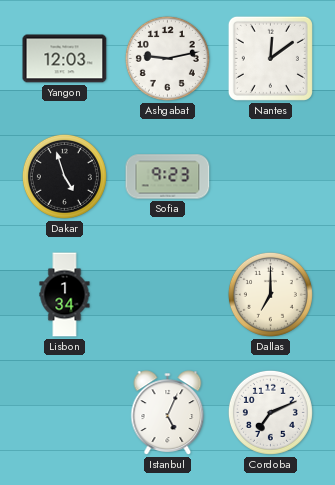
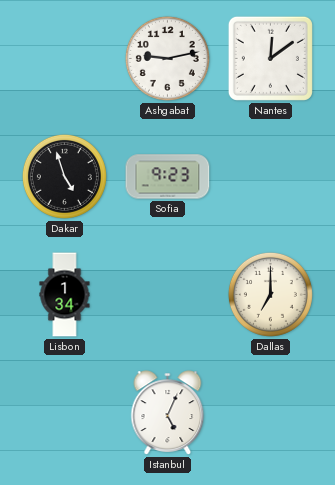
Yangon: 12:03 -> none (65, 59)
Cordoba: 7:11 -> none (270, 412)
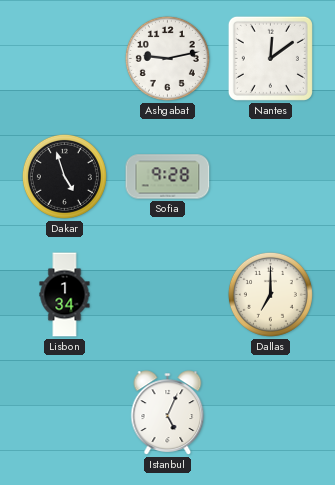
Sofia: 9:23 -> 9:28 (168, 177)
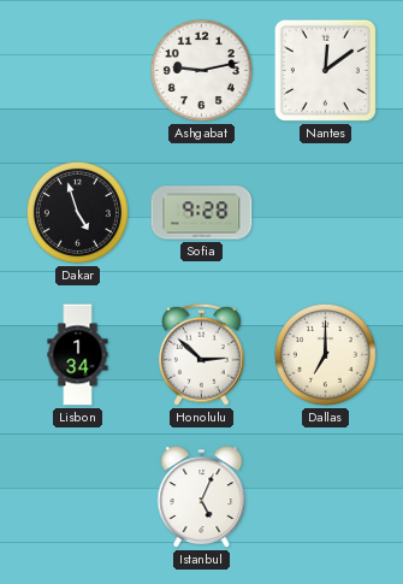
Honolulu: none -> 2:52 (202, 354)
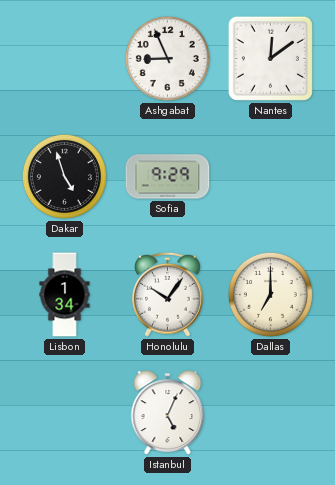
Ashgabat: 9:13 -> 8:56 (167, 58)
Sofia: 9:28 -> 9:29 (168, 177)
Honolulu: 2:52 -> 10:06 (168, 294)
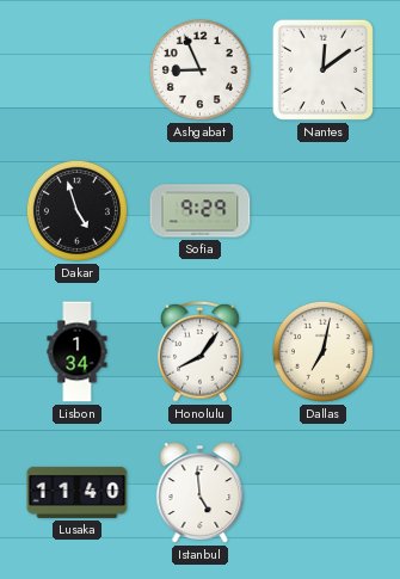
Honolulu: 10:06 -> 8:06 (201, 351)
Dallas: 7:00 -> 7:02 (322, 351)
Lusaka: none -> 11:40 (78, 492)
Istanbul: 5:04 -> 4:59 (201, 493)
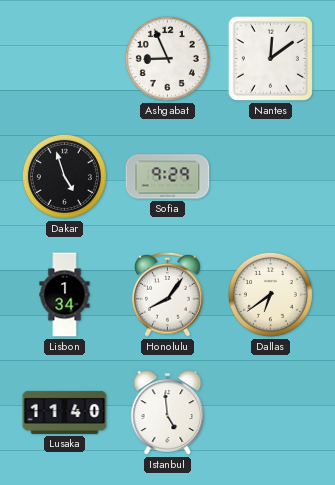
Dallas: 7:02 -> 6:39 (270, 294)
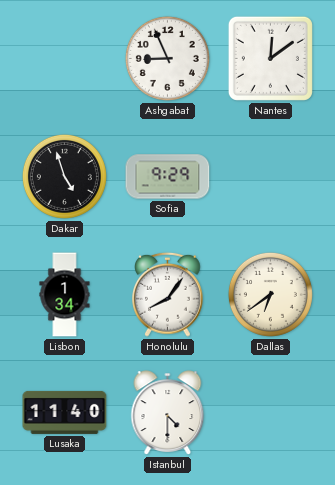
Istanbul: 4:59 -> 4:30 (168, 413)
